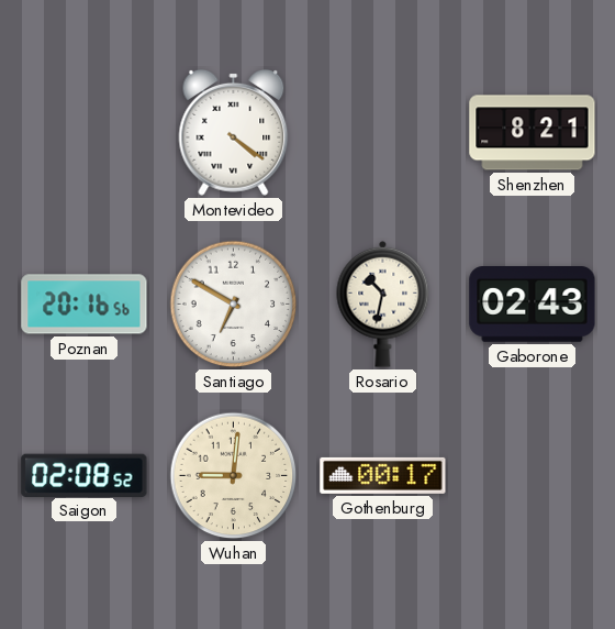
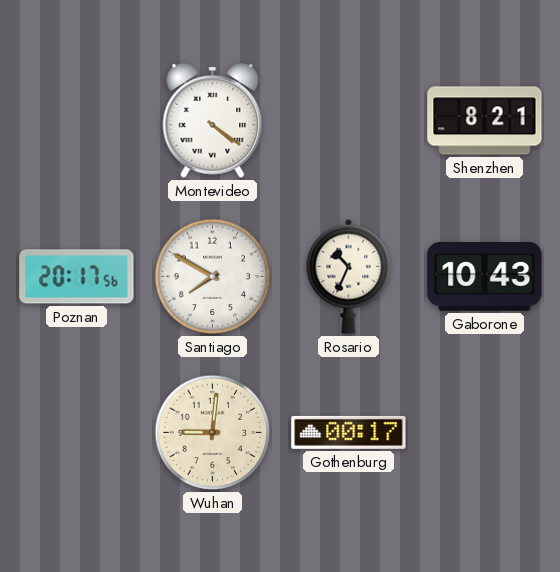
Poznan: 20:16 -> 20:17 (77, 277)
Santiago: 6:50 -> 7:50 (213, 277)
Rosario: 10:32 -> 10:34 (349, 276)
Gaborone: 02:43 -> 10:43 (485, 277)
Saigon: 02:08 -> none (85, 475)
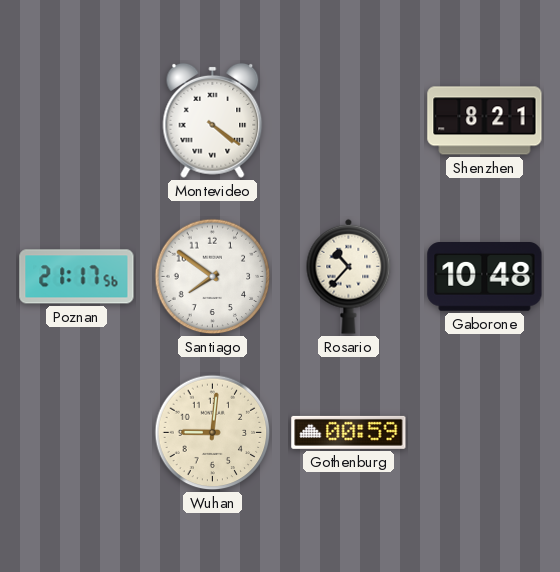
Poznan: 20:17 -> 21:17 (77, 277)
Santiago: 7:50 -> 7:51 (213, 277)
Rosario: 10:34 -> 10:37 (349, 276)
Gaborone: 10:43 -> 10:48 (485, 277)
Gothenburg: 00:17 -> 00:59 (349, 432)
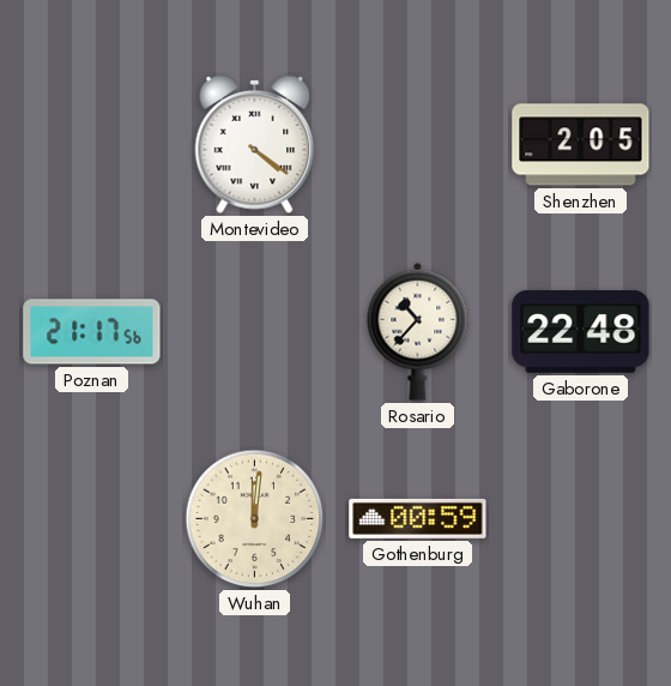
Shenzhen: 8:21 -> 2:05 (581, 145)
Santiago: 7:51 -> none (213, 277)
Gaborone: 10:48 -> 22:48 (581, 332)
Wuhan: 9:01 -> 12:01 (255, 519)
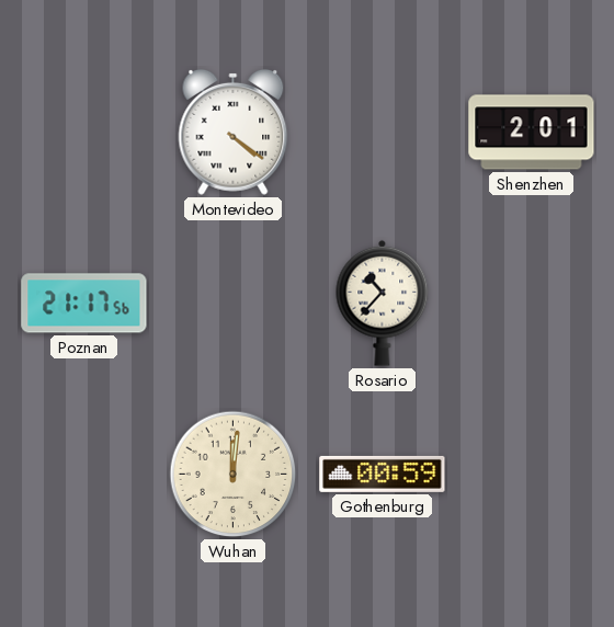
Shenzhen: 2:05 -> 2:01 (532, 133)
Gaborone: 22:48 -> none (581, 332)
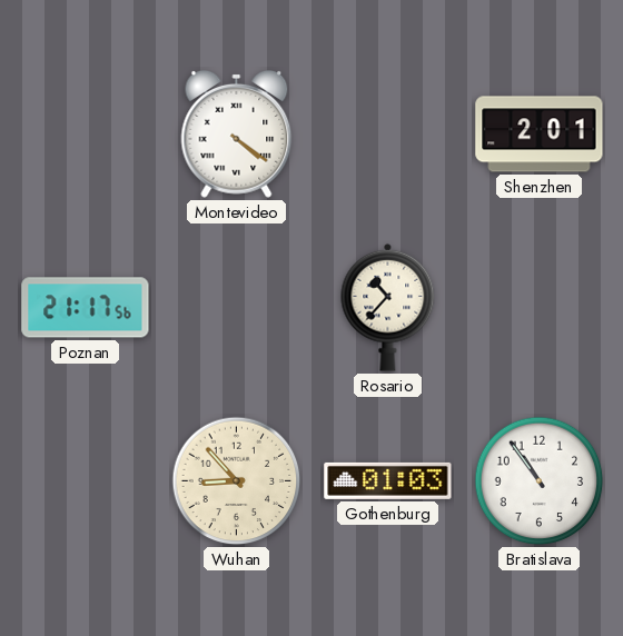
Wuhan: 12:01 -> 8:53 (237, 481)
Gothenburg: 00:59 -> 01:03 (388, 480)
Bratislava: none -> 10:54 (540, 481)
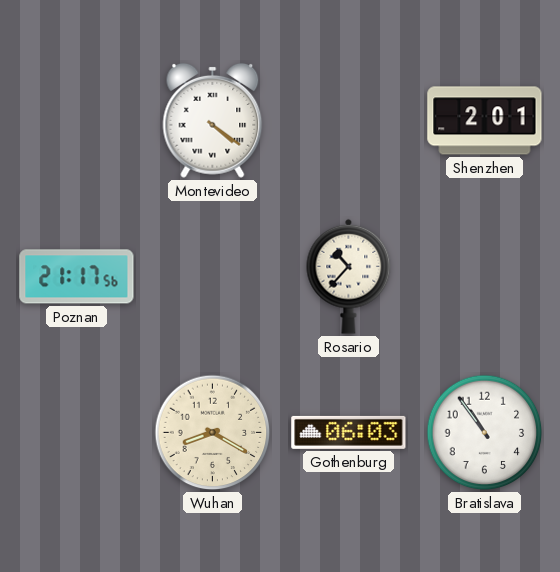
Wuhan: 8:53 -> 8:20 (213, 433)
Gothenburg: 01:03 -> 06:03 (349, 432)
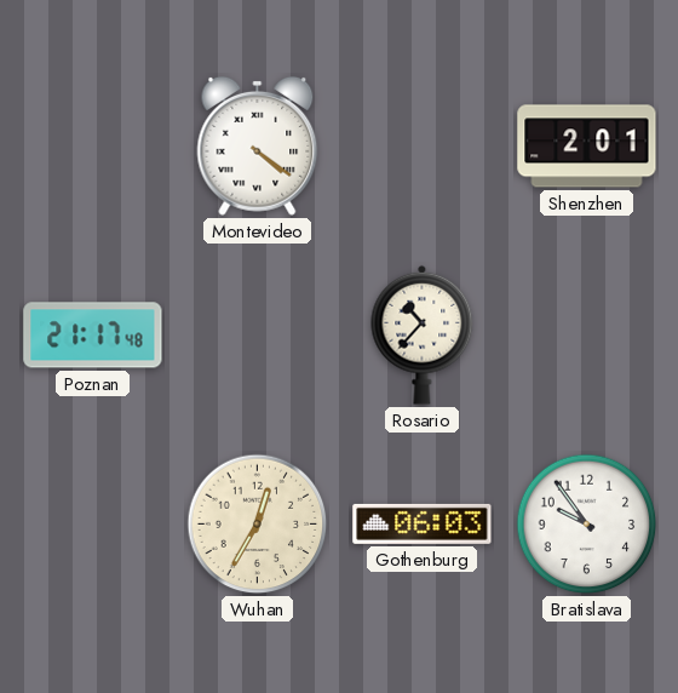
Poznan: 21:17:56 -> 21:17:48 (93, 336)
Wuhan: 8:20 -> 12:35 (258, 525)
Bratislava: 10:54 -> 9:54 (587, 525)
